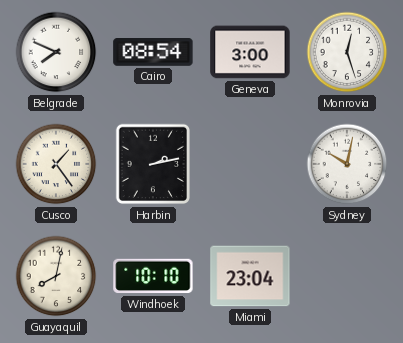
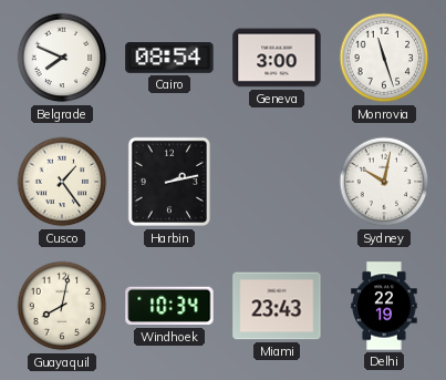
Monrovia: 12:27 -> 11:27 (384, 58)
Windhoek: 10:10 -> 10:34 (169, 306)
Miami: 23:04 -> 23:43 (277, 306)
Delhi: none -> 22:19 (384, 306)
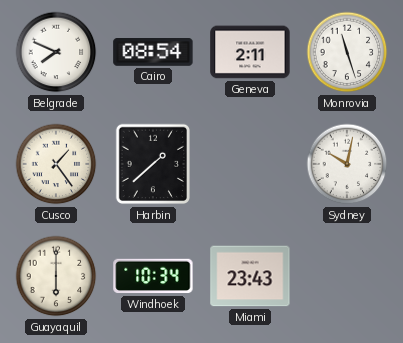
Geneva: 3:00 -> 2:11 (250, 52)
Harbin: 2:13 -> 1:38 (152, 164)
Guayaquil: 8:02 -> 6:00 (56, 276)
Delhi: 22:19 -> none (384, 306)
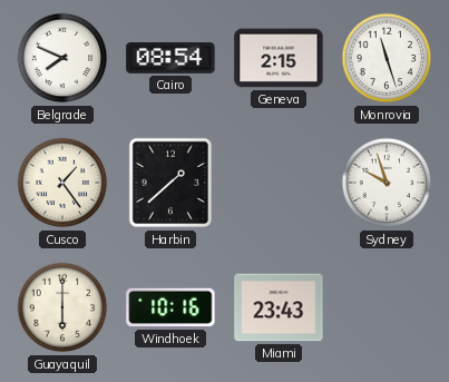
Geneva: 2:11 -> 2:15 (279, 58)
Sydney: 10:02 -> 9:57 (387, 183)
Windhoek: 10:34 -> 10:16 (170, 307)
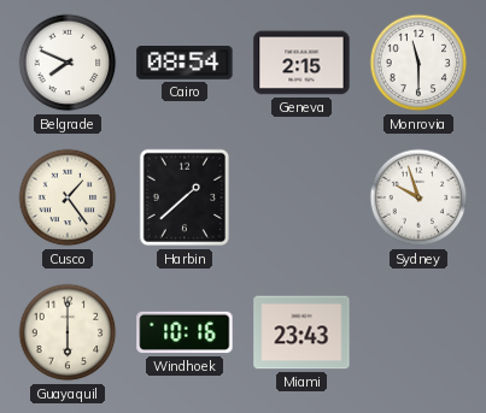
Monrovia: 11:27 -> 11:30 (418, 63)
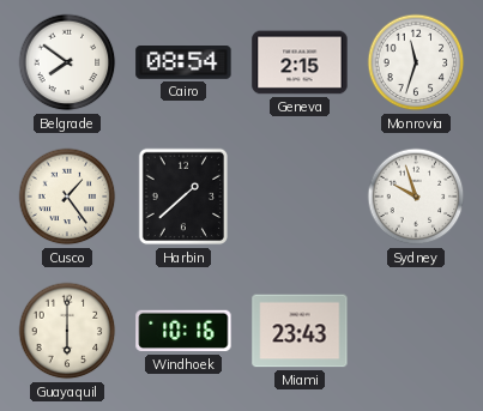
Belgrade: 7:49 -> 7:51 (67, 62)
Monrovia: 11:30 -> 11:33 (416, 62)
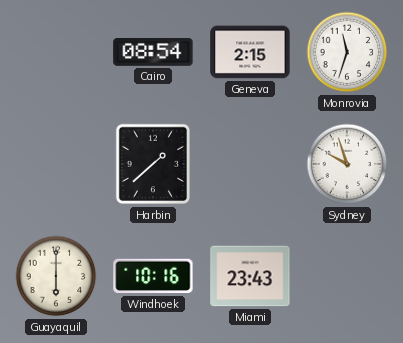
Belgrade: 7:51 -> none (67, 62)
Cusco: 1:24 -> none (67, 197)
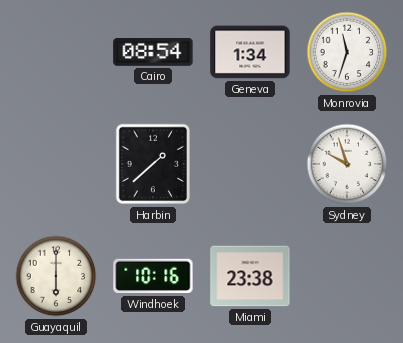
Geneva: 2:15 -> 1:34 (250, 52)
Miami: 23:43 -> 23:38 (250, 276)
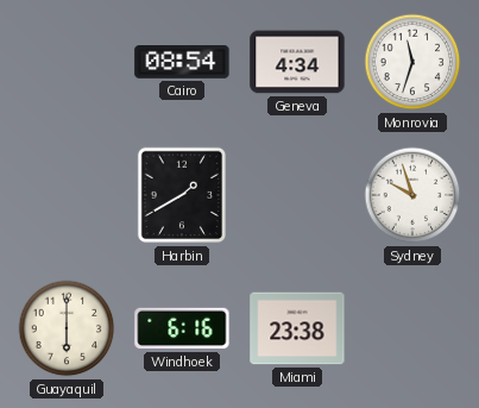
Geneva: 1:34 -> 4:34 (297, 62)
Harbin: 1:38 -> 1:40 (181, 195)
Windhoek: 10:16 -> 6:16 (182, 328)
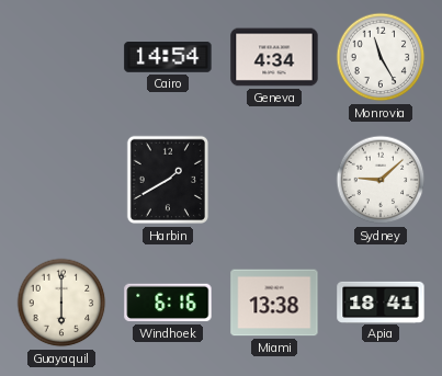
Cairo: 08:54 -> 14:54 (168, 58)
Monrovia: 11:33 -> 11:25 (381, 57)
Sydney: 9:57 -> 9:08 (381, 180)
Miami: 23:38 -> 13:38 (274, 303)
Apia: none -> 18:41 (381, 301)
